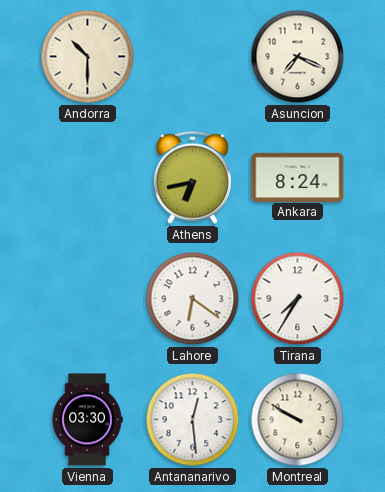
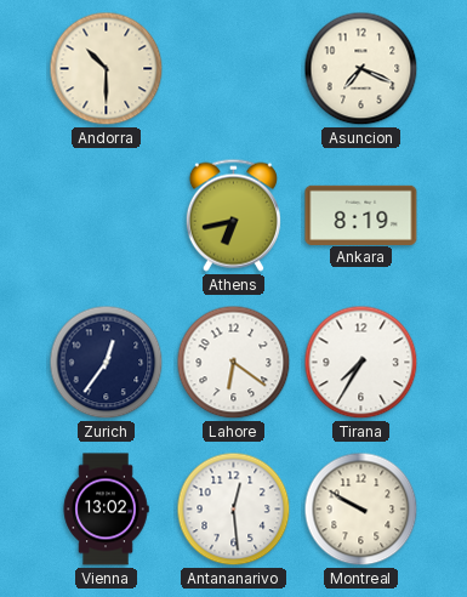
Ankara: 8:24 -> 8:19 (361, 215)
Zurich: none -> 12:36 (107, 363)
Vienna: 03:30 -> 13:02 (106, 510)
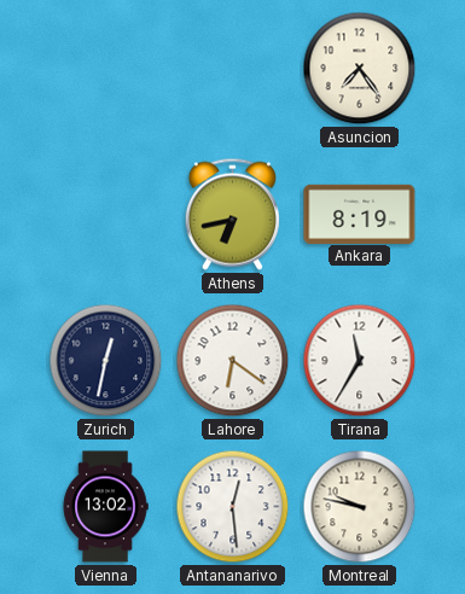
Andorra: 10:30 -> none (107, 69)
Asuncion: 7:19 -> 7:24 (360, 69)
Zurich: 12:36 -> 12:32 (106, 361)
Tirana: 7:35 -> 11:35 (360, 361)
Montreal: 9:50 -> 9:47 (360, 507)
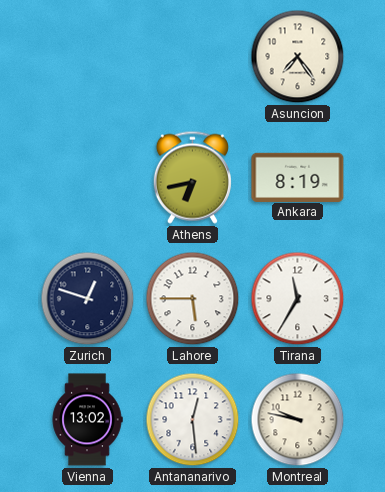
Zurich: 12:32 -> 12:48 (88, 299)
Lahore: 6:21 -> 5:45 (193, 299)
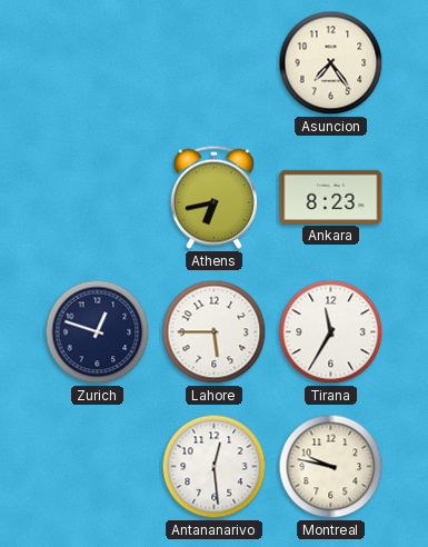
Ankara: 8:19 -> 8:23 (331, 197)
Vienna: 13:02 -> none (87, 420)
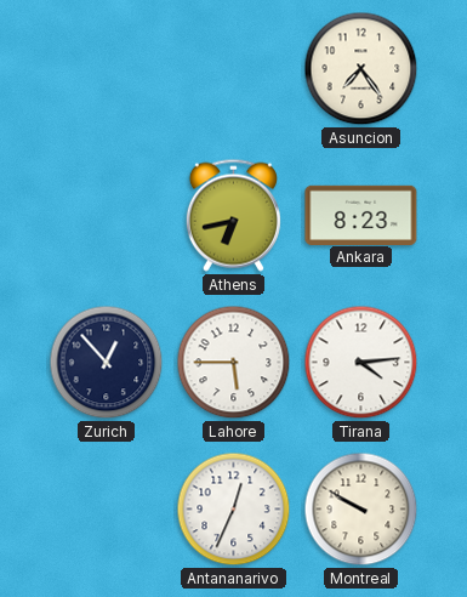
Zurich: 12:48 -> 12:53 (107, 363)
Tirana: 11:35 -> 4:14 (361, 363)
Antananarivo: 12:29 -> 12:34 (234, 510)
Montreal: 9:47 -> 9:50 (361, 510)
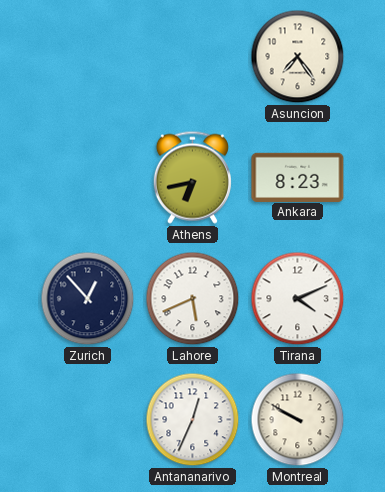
Lahore: 5:45 -> 5:41 (193, 299)
Tirana: 4:14 -> 4:11 (298, 299)
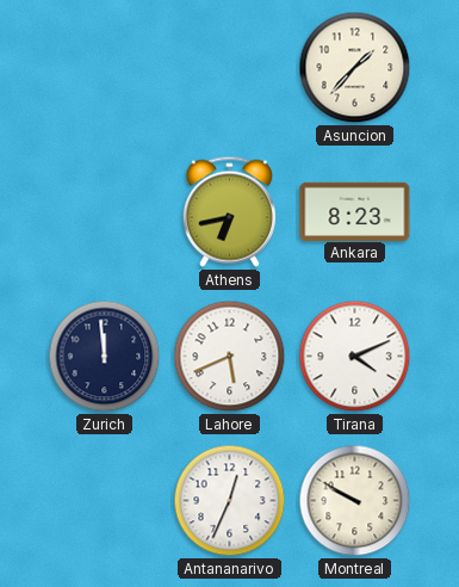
Asuncion: 7:24 -> 1:37 (355, 68)
Zurich: 12:53 -> 11:59 (105, 357)
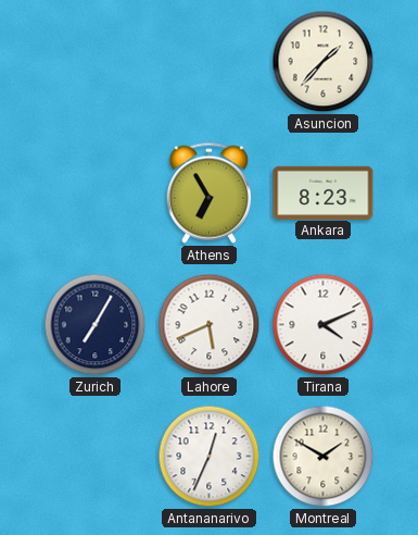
Athens: 6:43 -> 6:55 (208, 192)
Zurich: 11:59 -> 7:05 (96, 325)
Montreal: 9:50 -> 1:50 (324, 457)
